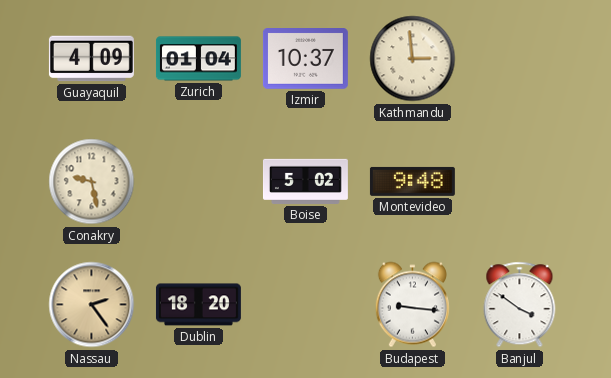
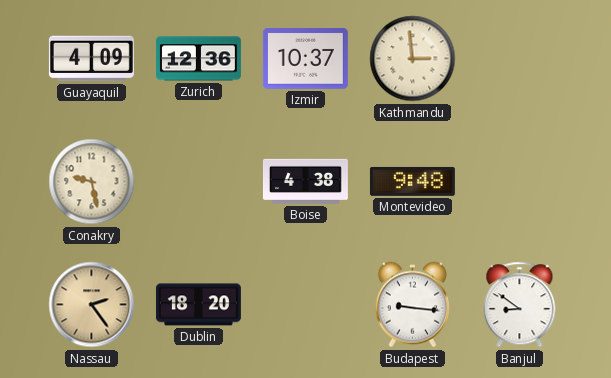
Zurich: 01:04 -> 12:36 (198, 59)
Boise: 5:02 -> 4:38 (305, 181)
Banjul: 3:51 -> 8:51 (520, 305)
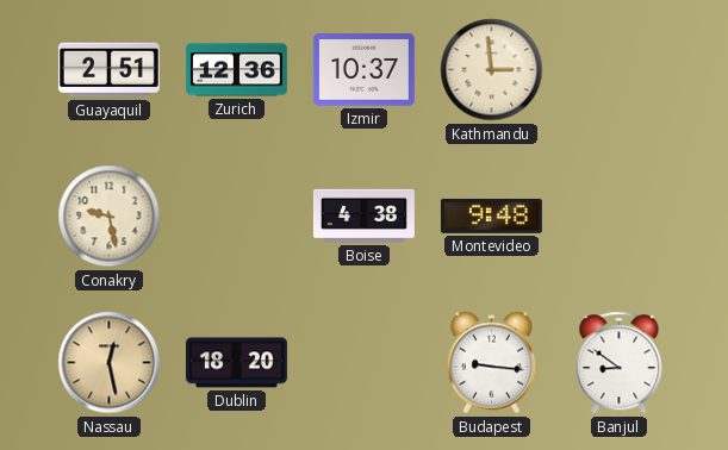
Guayaquil: 4:09 -> 2:51 (108, 70)
Nassau: 2:24 -> 12:28 (110, 363)
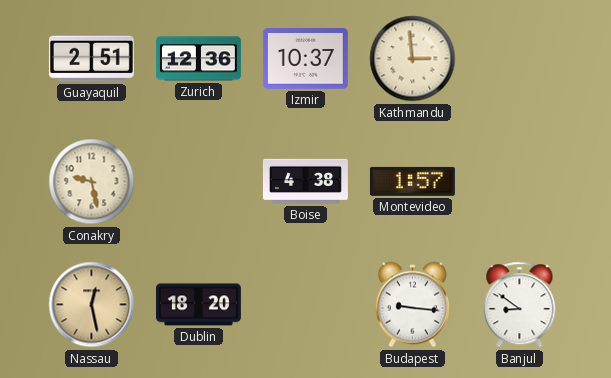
Montevideo: 9:48 -> 1:57 (412, 181)
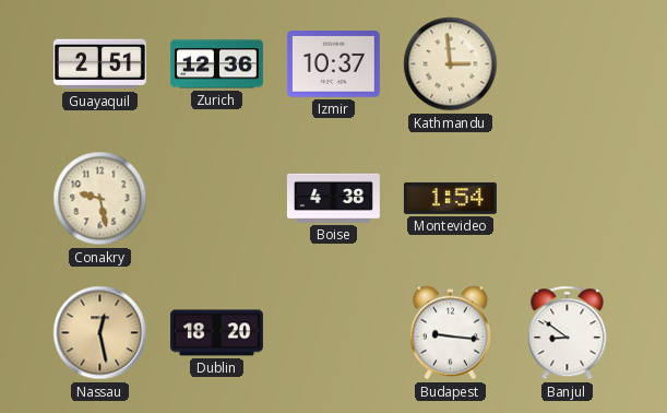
Montevideo: 1:57 -> 1:54 (450, 198)
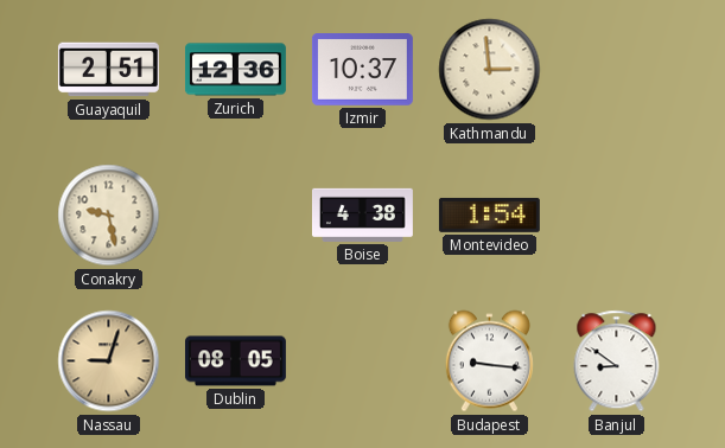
Nassau: 12:28 -> 9:03 (109, 361)
Dublin: 18:20 -> 08:05 (235, 361)
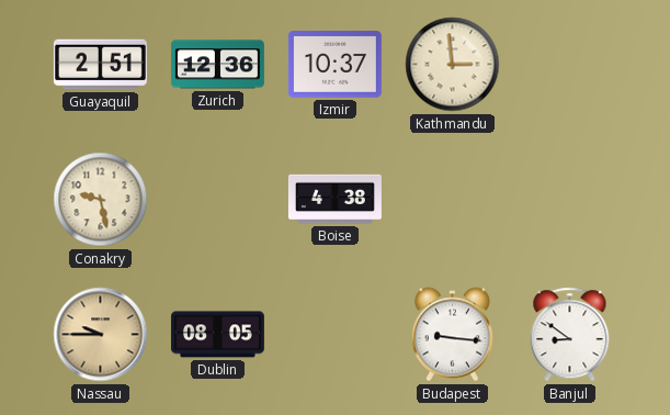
Montevideo: 1:54 -> none (489, 215)
Nassau: 9:03 -> 9:45 (101, 335)
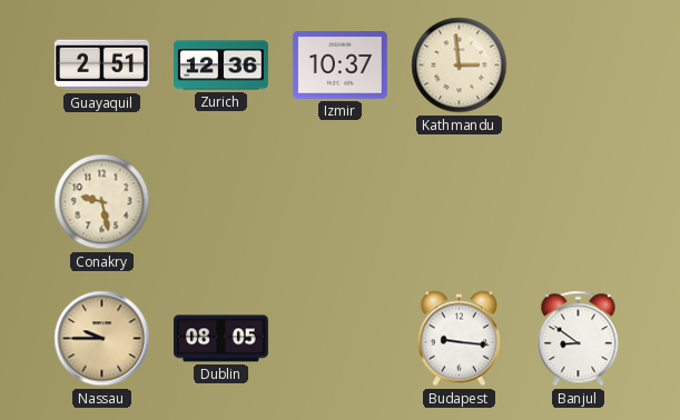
Boise: 4:38 -> none (334, 199)
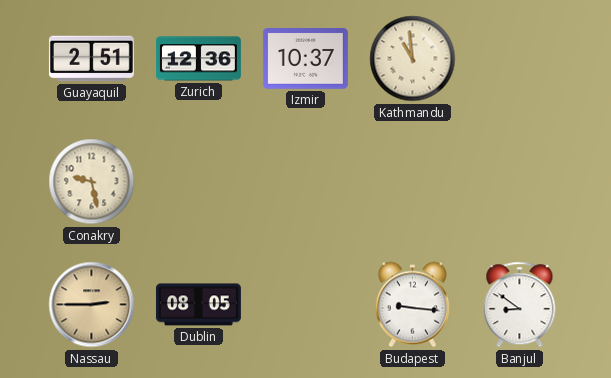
Kathmandu: 2:59 -> 10:59 (413, 59)
Nassau: 9:45 -> 2:45 (92, 305)
